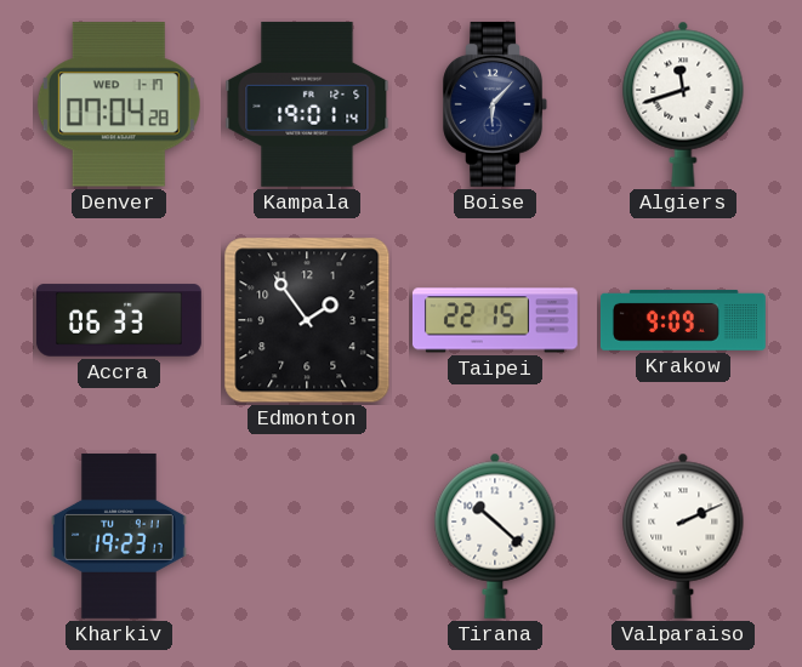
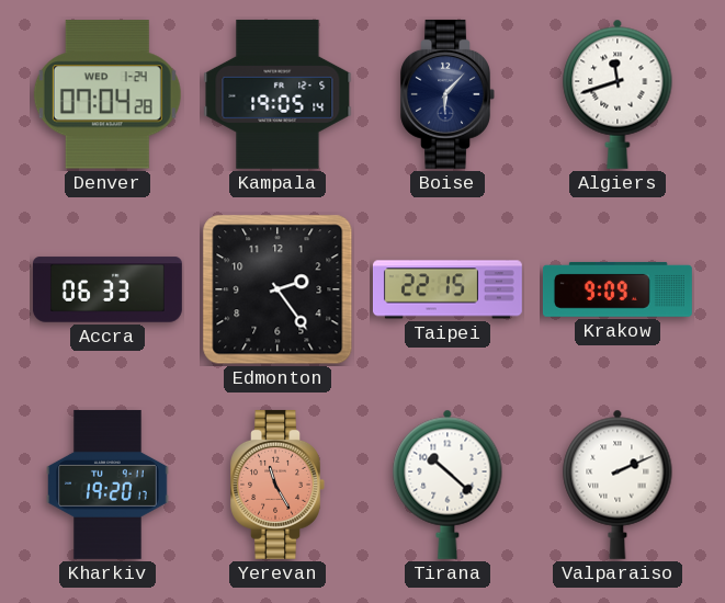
Denver date: WED 1-17 -> WED 1-24 (107, 94)
Kampala: 19:01 -> 19:05 (277, 94)
Edmonton: 1:54 -> 2:24 (277, 289)
Kharkiv: 19:23 -> 19:20 (109, 485)
Yerevan: none -> 11:25 (277, 485)
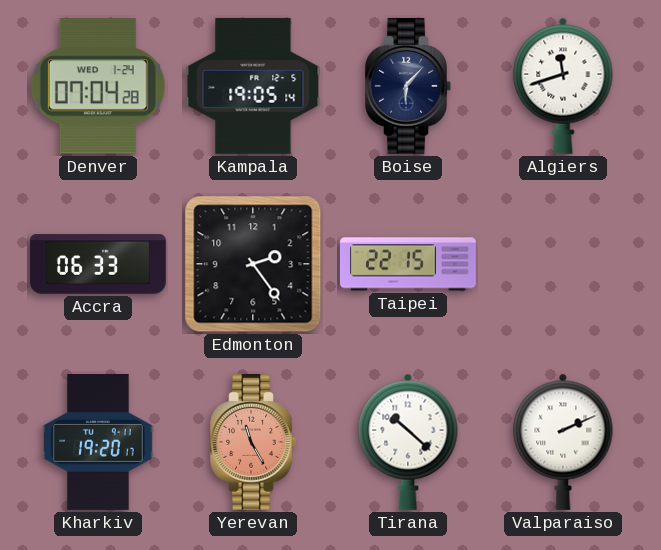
Krakow: 9:09 -> none (618, 289)
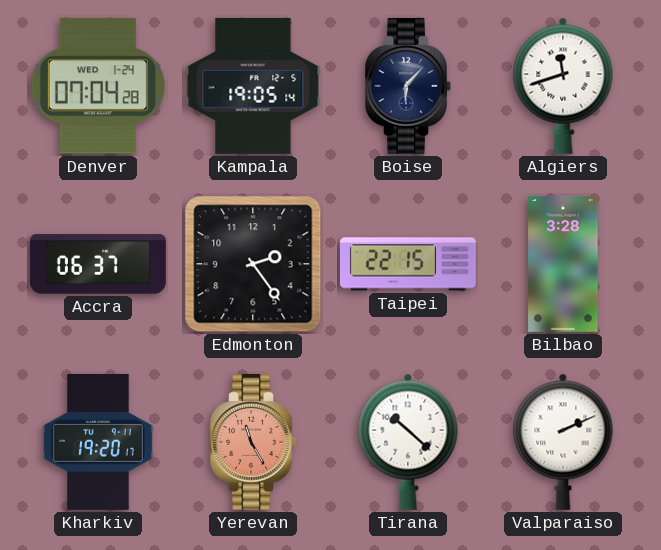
Accra: 06:33 -> 06:37 (98, 264)
Bilbao: none -> 3:28 (563, 264)
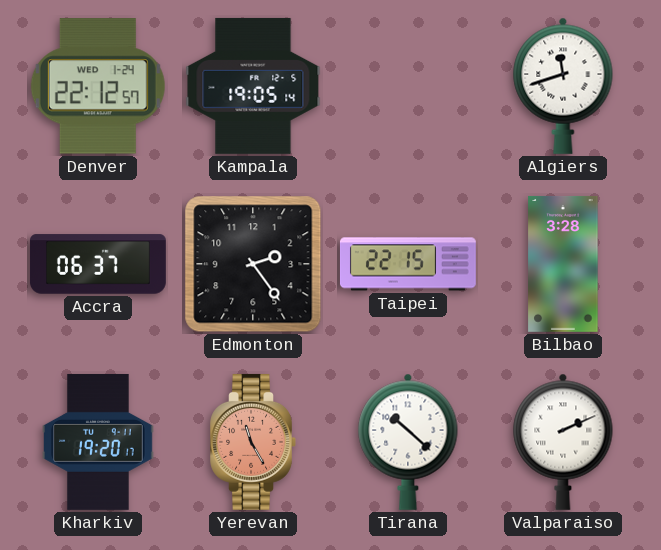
Denver: 07:04 -> 22:12 (98, 86)
Boise: 6:07 -> none (408, 86)
